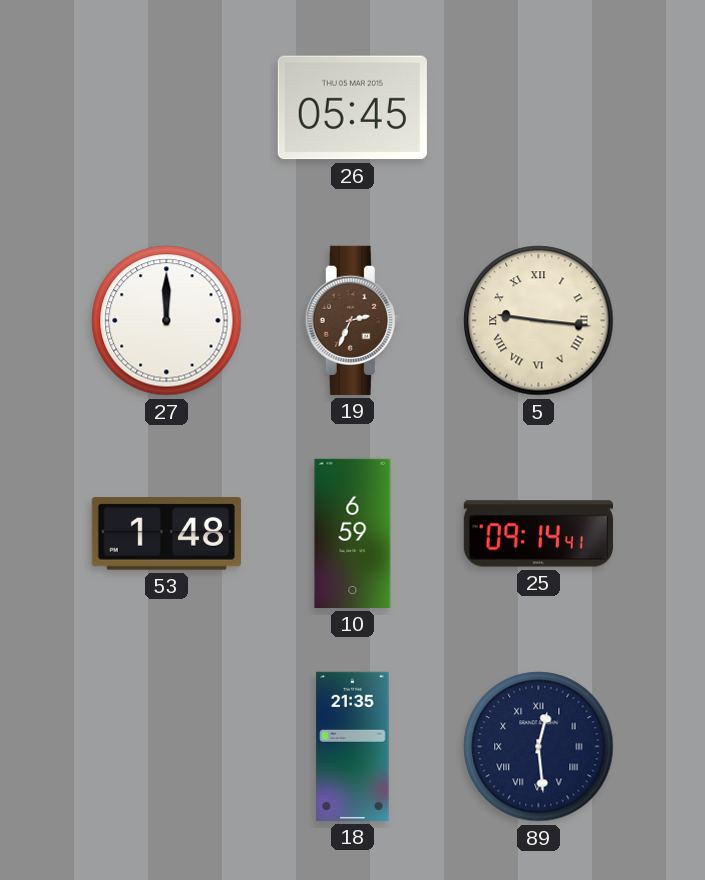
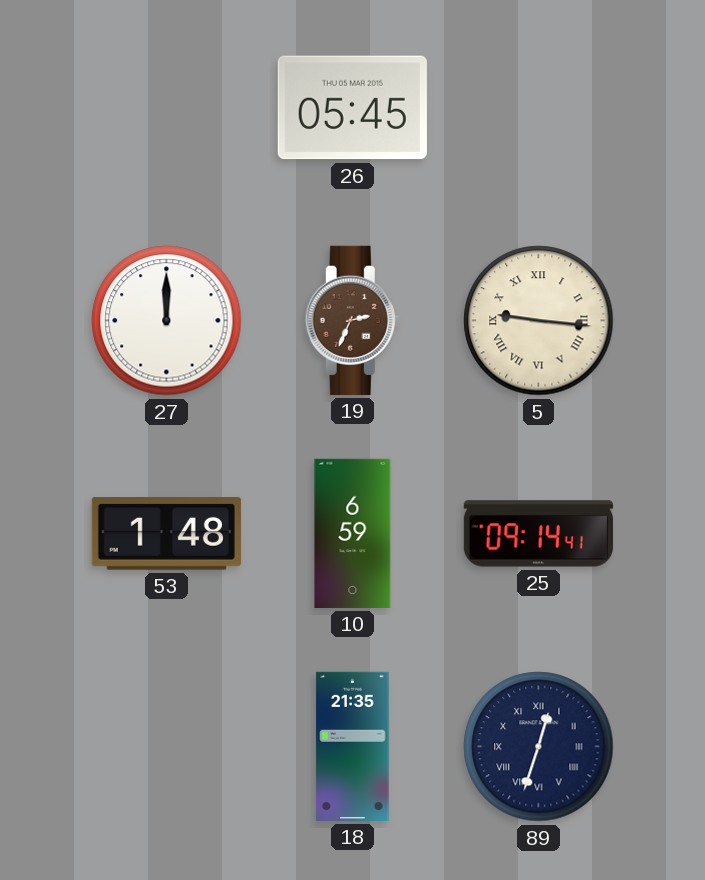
89: 12:29 -> 12:33 (539, 747)
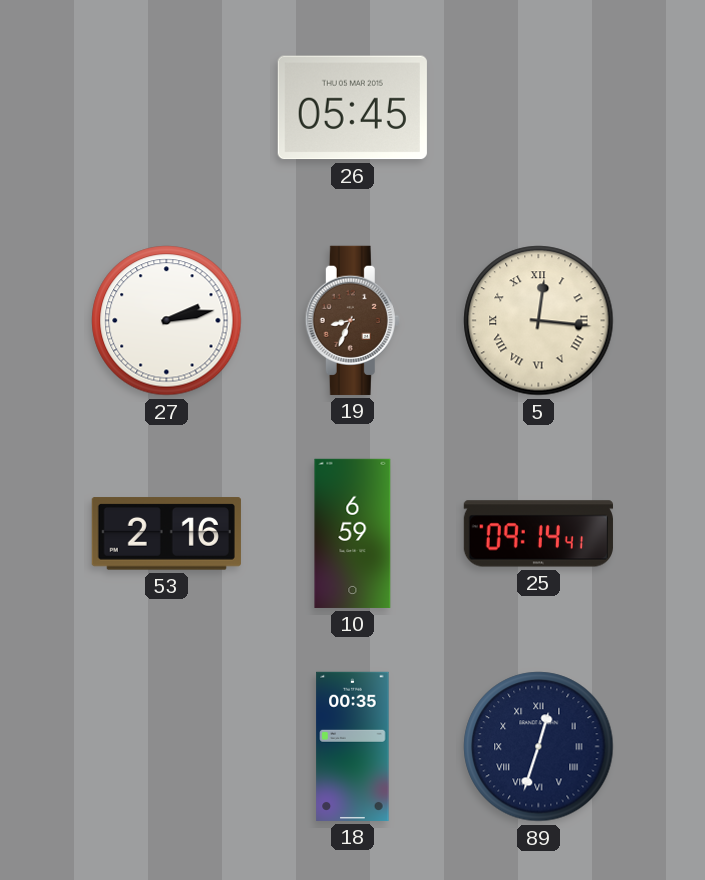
27: 12:00 -> 2:13 (167, 321)
19: 2:34 -> 8:34 (352, 320)
5: 9:16 -> 12:16 (539, 321)
53: 1:48 -> 2:16 (166, 534)
18: 21:35 -> 00:35 (353, 746)
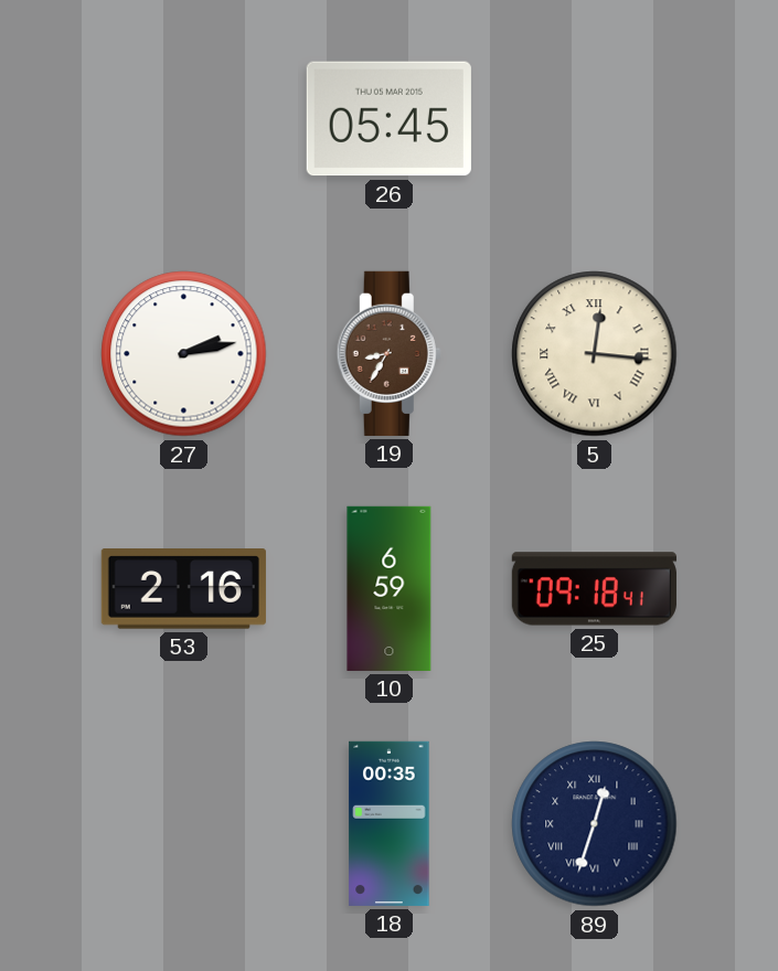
19: 8:34 -> 8:35 (388, 353)
25: 09:14 -> 09:18 (594, 589)
